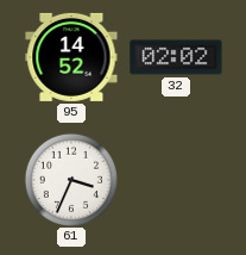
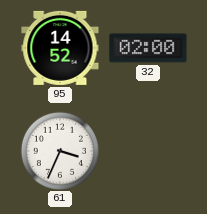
32: 02:02 -> 02:00 (148, 48)
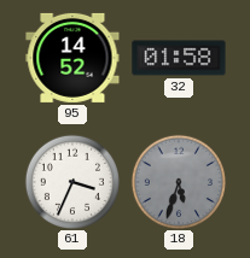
32: 02:00 -> 01:58 (179, 58)
18: none -> 5:33 (179, 182)
